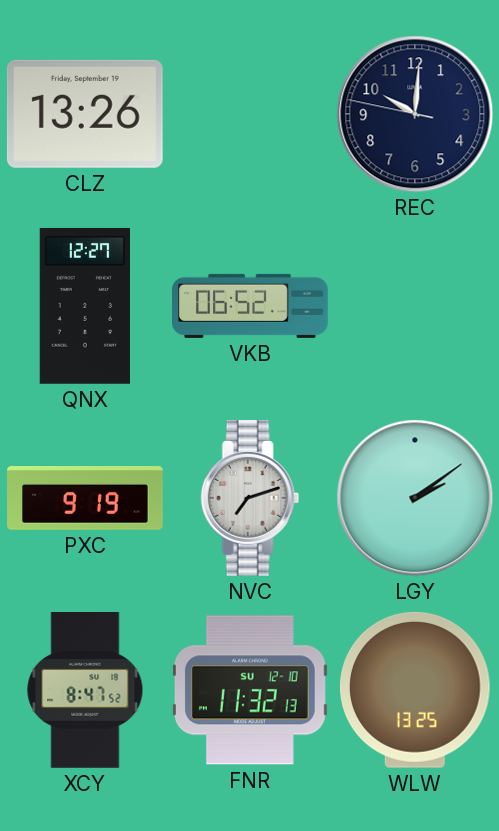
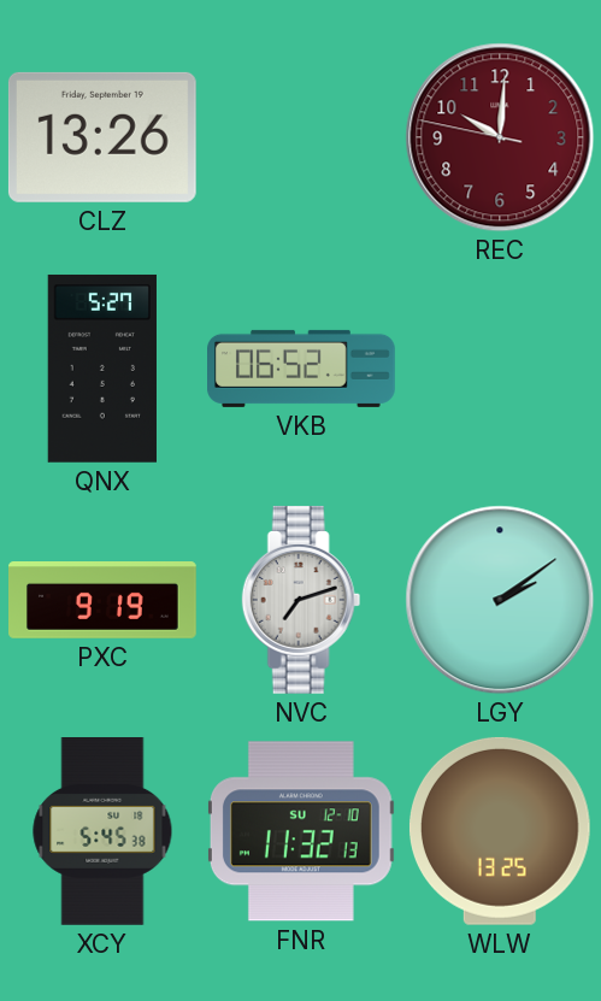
REC dial: navy -> burgundy (500, 137)
QNX: 12:27 -> 5:27 (102, 369)
XCY: 8:47 -> 5:45 (102, 832)
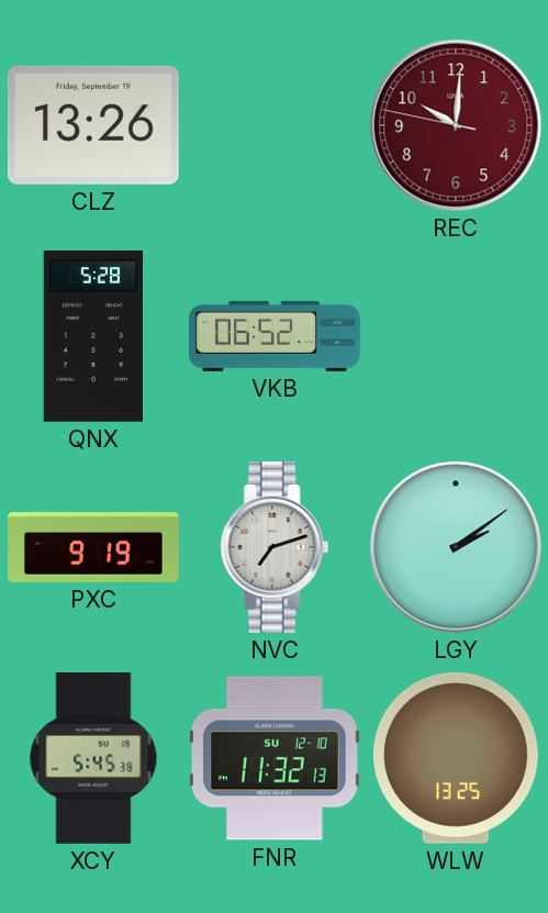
QNX: 5:27 -> 5:28 (93, 336)
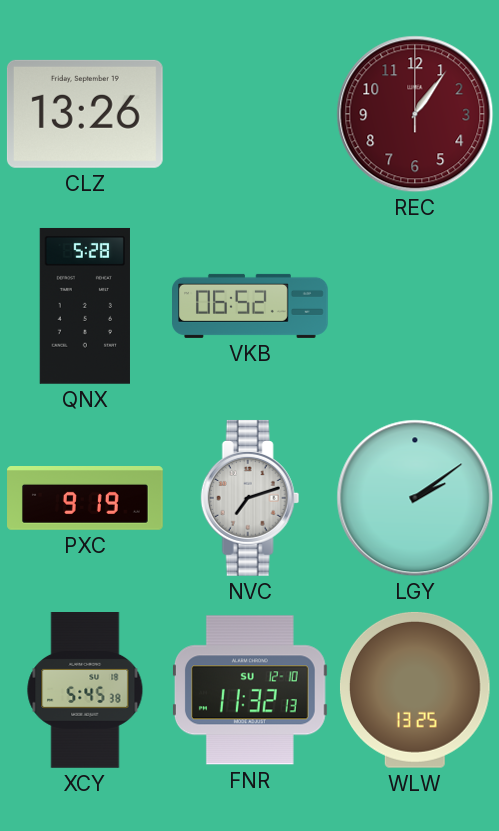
REC: 10:00 -> 1:06 (415, 114)
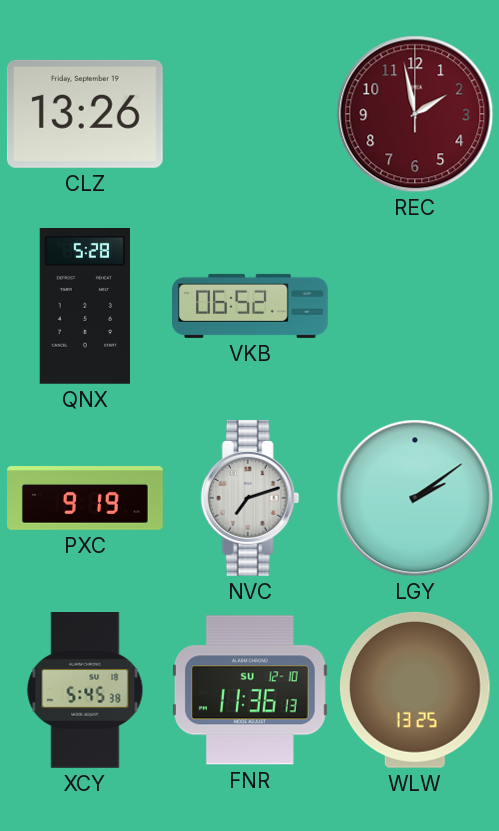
REC: 1:06 -> 1:58 (415, 114)
FNR: 11:32 -> 11:36 (250, 690)
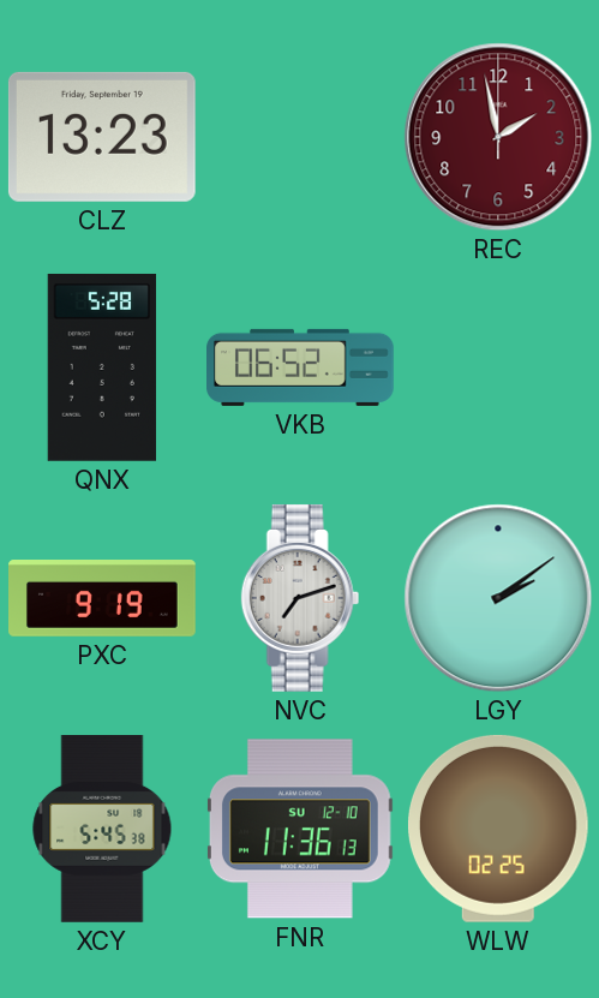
CLZ: 13:26 -> 13:23 (102, 137)
WLW: 13:25 -> 02:25 (498, 829)
